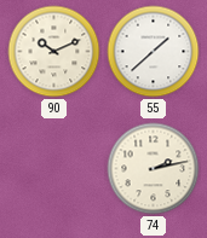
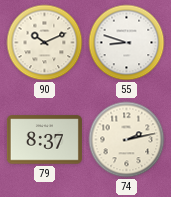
55: 1:38 -> 8:48 (127, 43)
79: none -> 8:37 (44, 140)
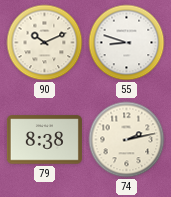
79: 8:37 -> 8:38 (44, 140)
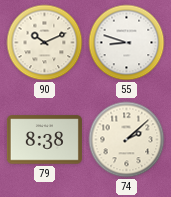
74: 2:13 -> 2:08 (127, 140)
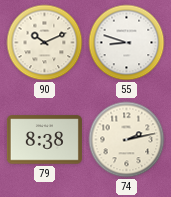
74: 2:08 -> 2:13 (127, 140)
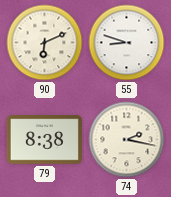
90: 10:11 -> 6:11 (45, 43)
74: 2:13 -> 2:17 (127, 140)
